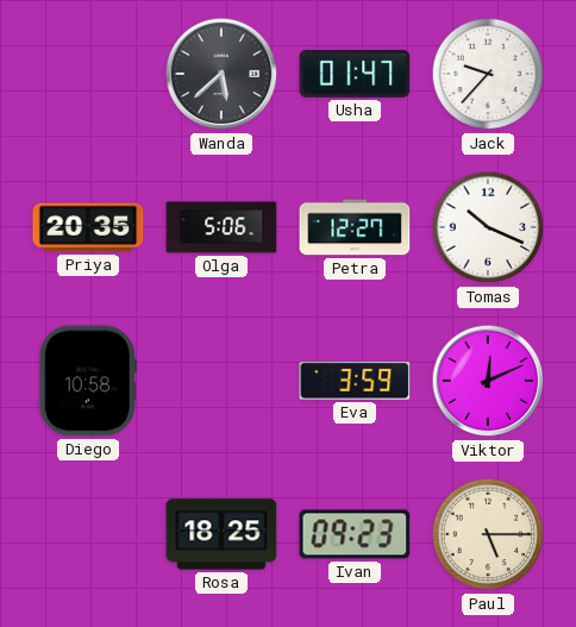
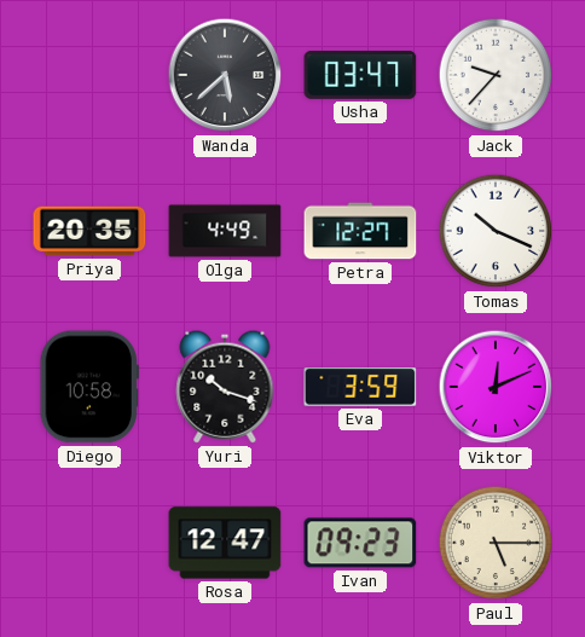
Usha: 01:47 -> 03:47 (360, 75)
Olga: 5:06 -> 4:49 (225, 231)
Yuri: none -> 10:18 (225, 387)
Rosa: 18:25 -> 12:47 (225, 543)
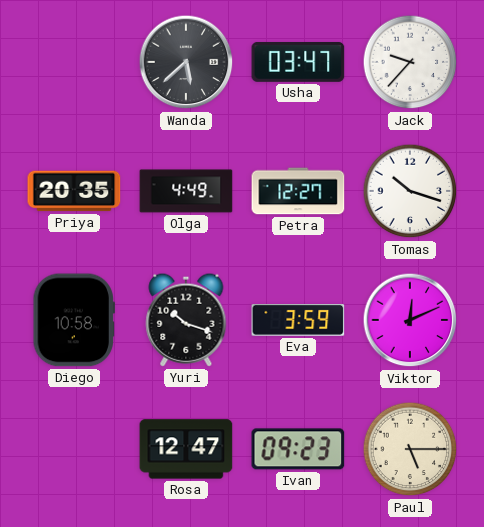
Tomas: 10:19 -> 10:18 (410, 191)
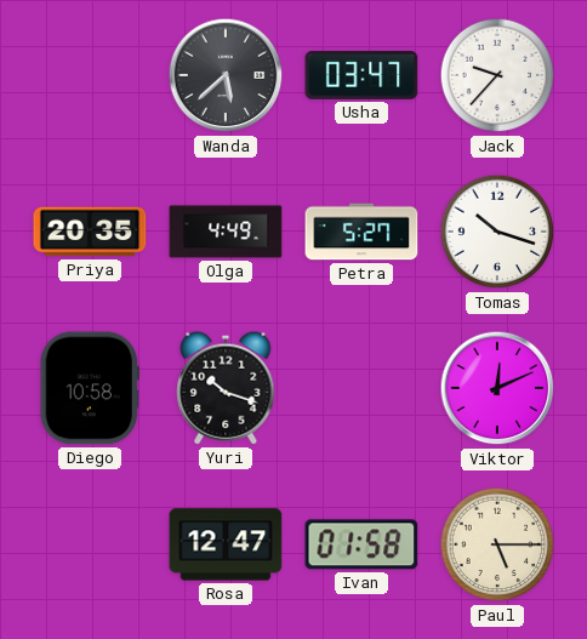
Petra: 12:27 -> 5:27 (361, 232)
Eva: 3:59 -> none (298, 321)
Ivan: 09:23 -> 01:58 (361, 544)
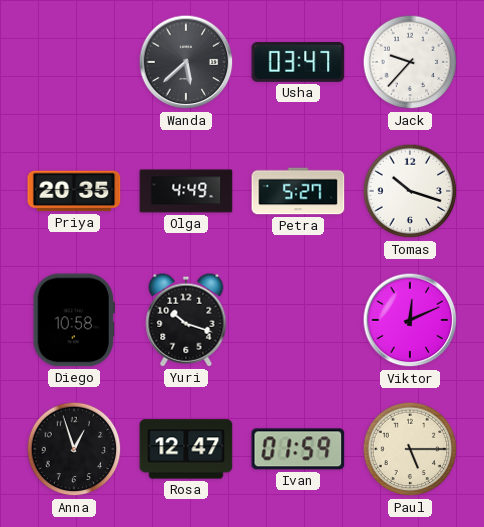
Anna: none -> 12:57 (74, 449)
Ivan: 01:58 -> 01:59 (298, 449)
